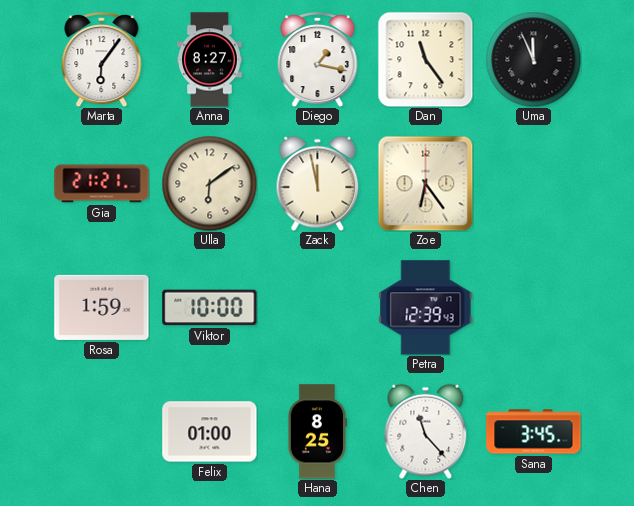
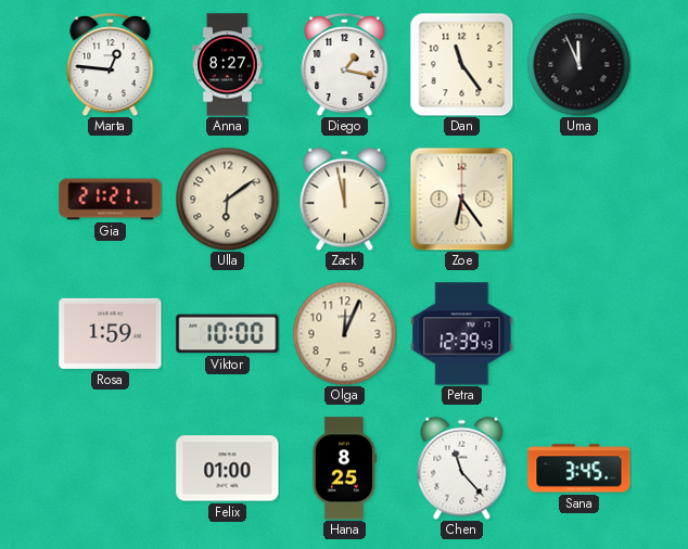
Marta: 6:06 -> 12:46 (111, 64)
Olga: none -> 12:04 (344, 333)
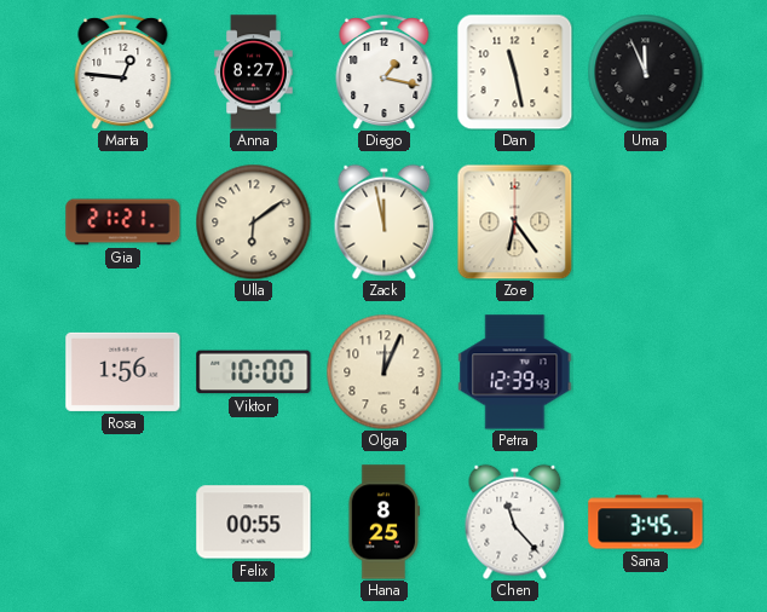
Dan: 11:24 -> 11:28 (514, 71)
Rosa: 1:59 -> 1:56 (123, 371)
Felix: 01:00 -> 00:55 (254, 522)
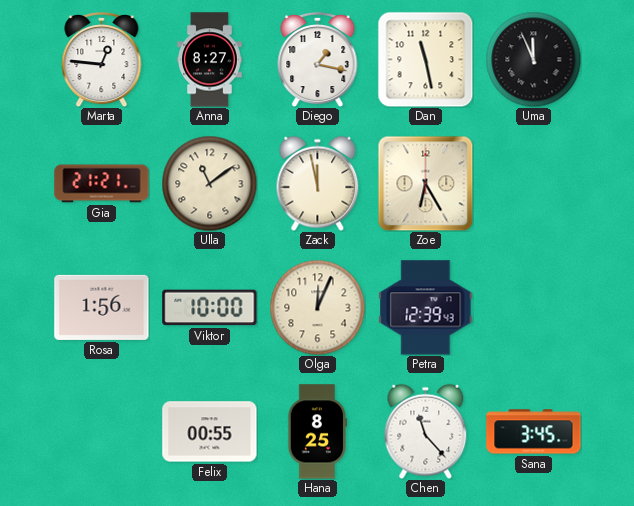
Ulla: 6:09 -> 11:09 (209, 183)
Zoe: 6:24 -> 6:25 (425, 183)
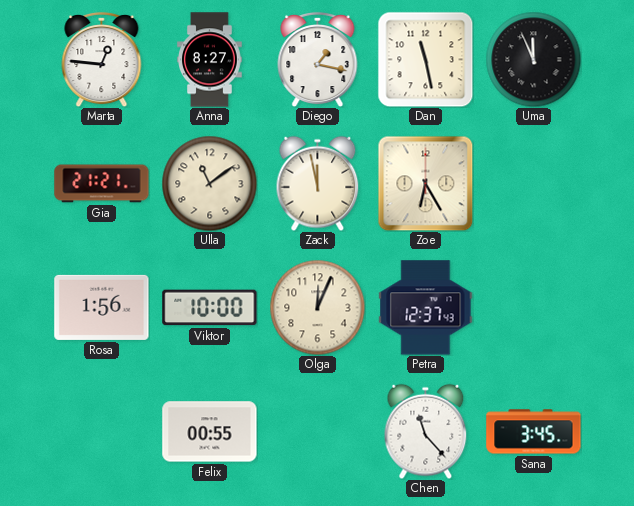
Petra: 12:39 -> 12:37 (426, 308)
Hana: 8:25 -> none (316, 432)
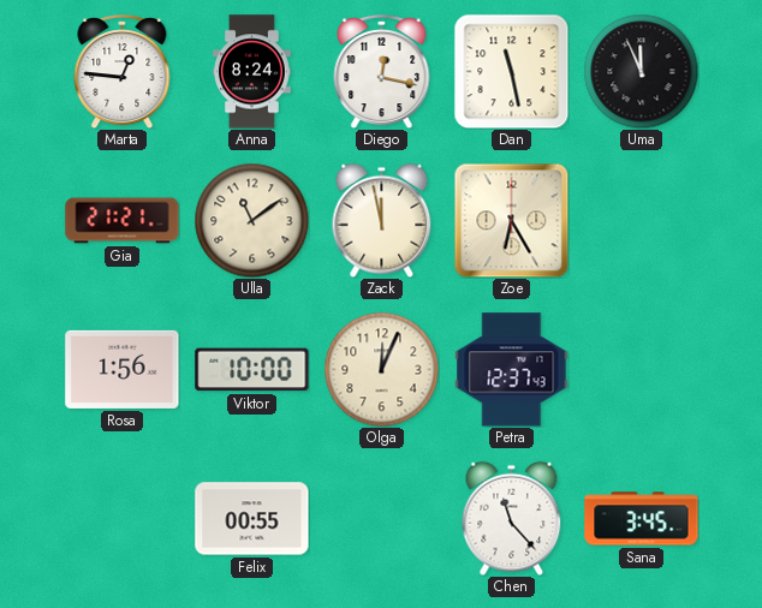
Anna: 8:27 -> 8:24 (252, 72)
Diego: 1:17 -> 12:17 (382, 71)
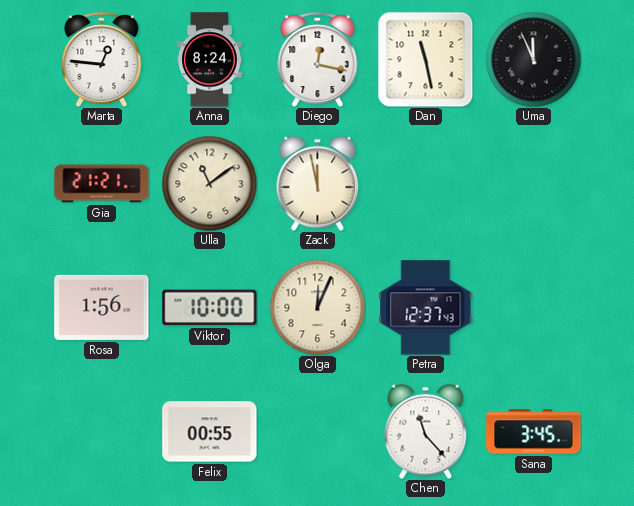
Zoe: 6:25 -> none (511, 220)
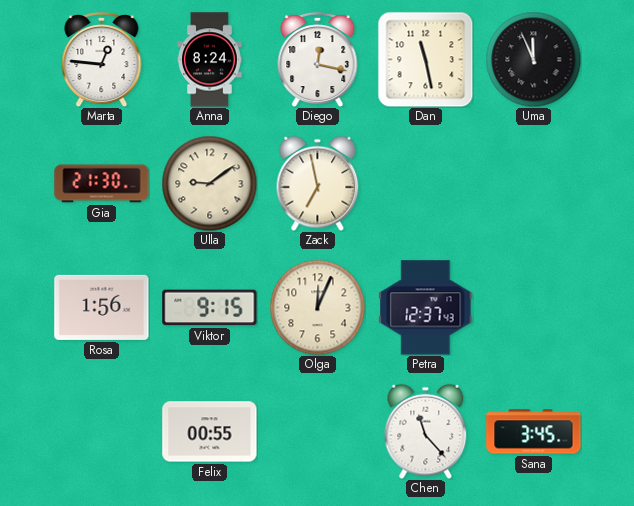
Gia: 21:21 -> 21:30 (102, 184)
Ulla: 11:09 -> 9:09 (209, 183)
Zack: 11:58 -> 6:58 (318, 183)
Viktor: 10:00 -> 9:15 (210, 308)
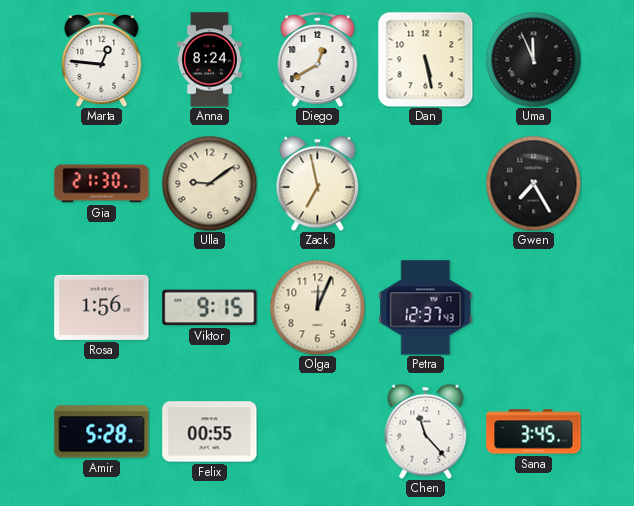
Diego: 12:17 -> 12:40 (318, 59)
Dan: 11:28 -> 5:28 (425, 59)
Gwen: none -> 7:25 (533, 183)
Amir: none -> 5:28 (102, 432)
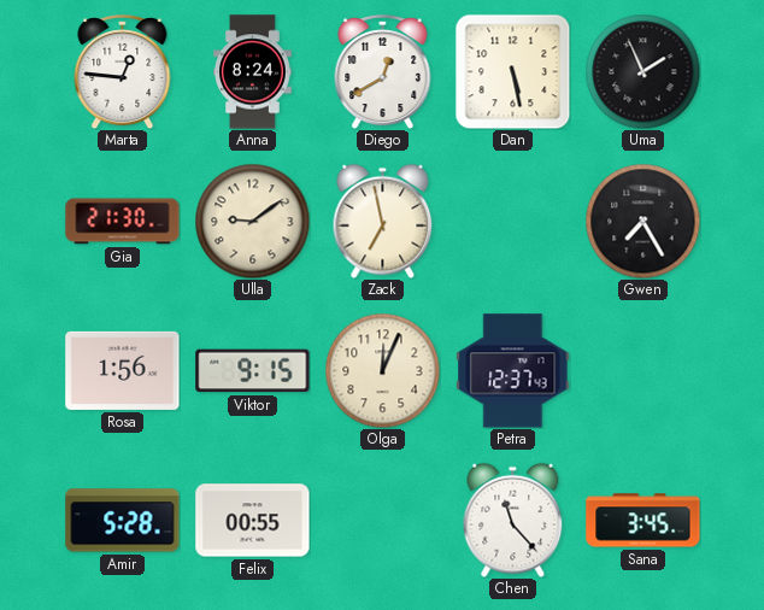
Uma: 11:56 -> 1:56 (642, 71)
